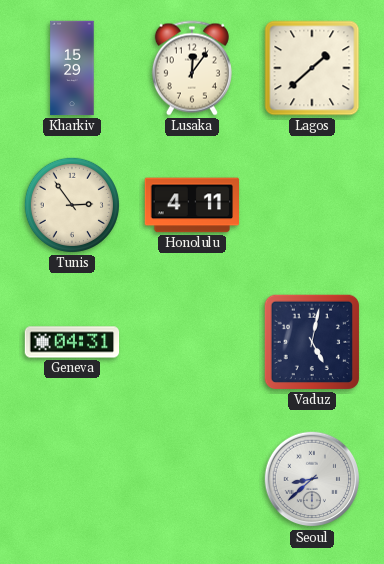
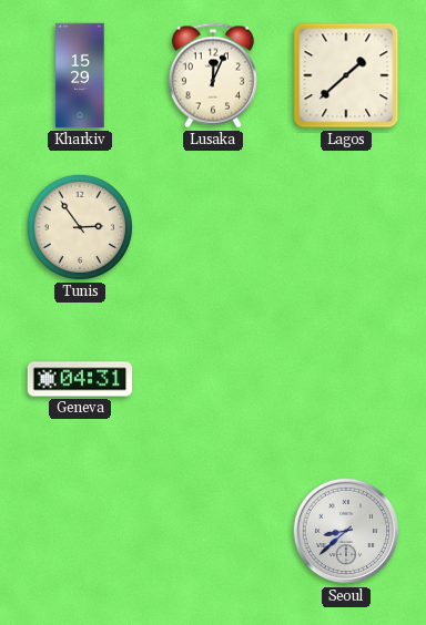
Lusaka: 12:06 -> 12:04 (213, 75)
Honolulu: 4:11 -> none (192, 205)
Vaduz: 5:02 -> none (312, 342)
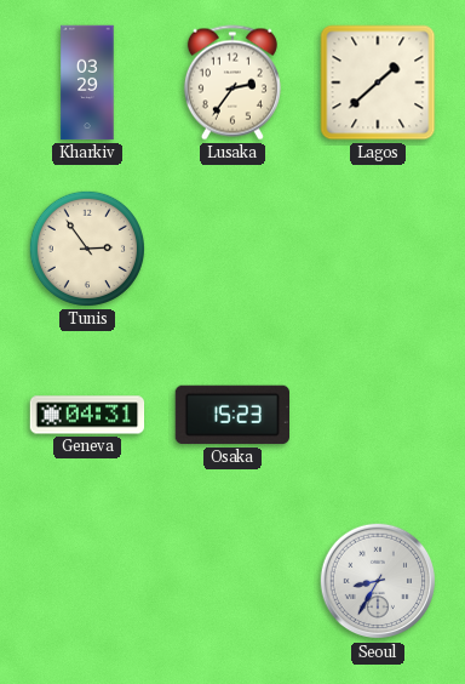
Kharkiv: 15:29 -> 03:29 (87, 82)
Lusaka: 12:04 -> 2:36 (232, 82)
Osaka: none -> 15:23 (231, 415)
Seoul: 8:38 -> 8:35 (378, 581)
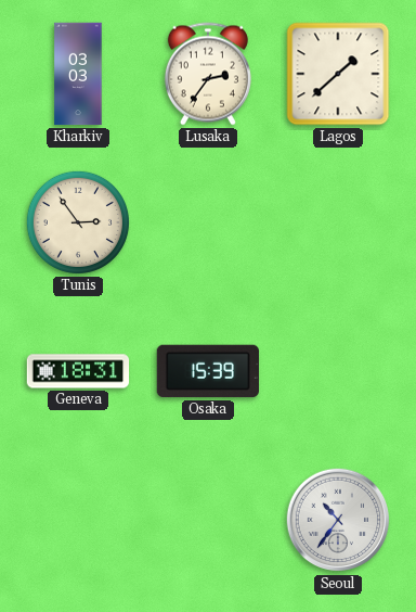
Kharkiv: 03:29 -> 03:03 (78, 74)
Geneva: 04:31 -> 18:31 (78, 371)
Osaka: 15:23 -> 15:39 (207, 371)
Seoul: 8:35 -> 10:36 (338, 520)
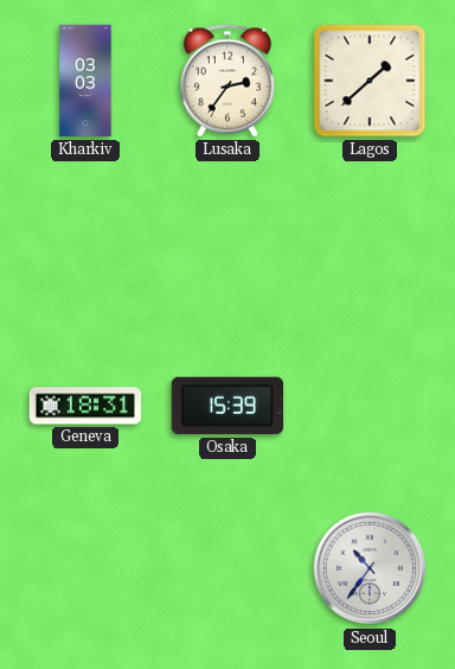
Tunis: 2:54 -> none (78, 222)
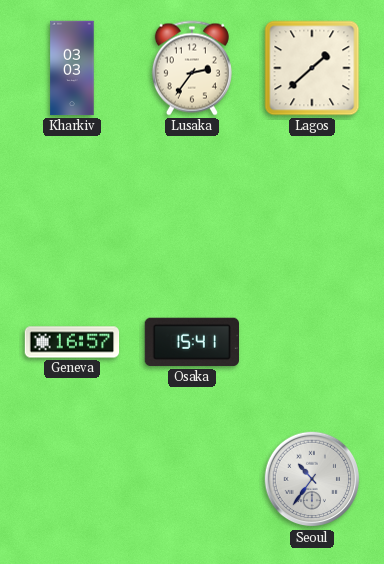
Geneva: 18:31 -> 16:57 (72, 342)
Osaka: 15:39 -> 15:41 (191, 342)
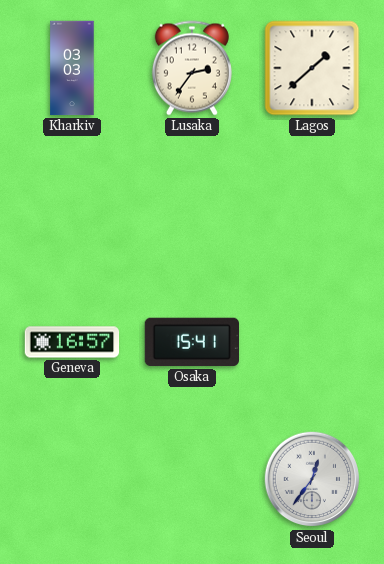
Seoul: 10:36 -> 12:36 (312, 479)
